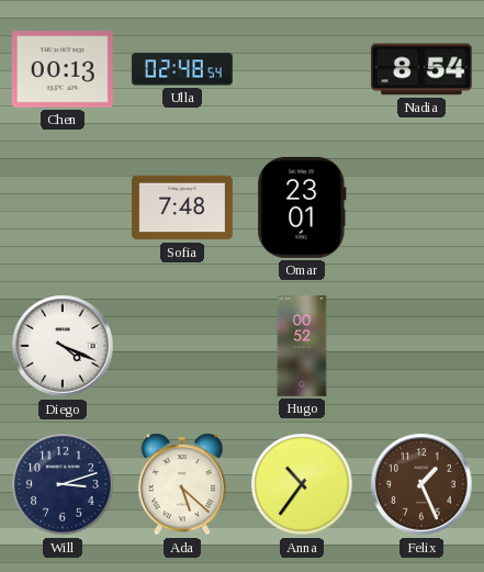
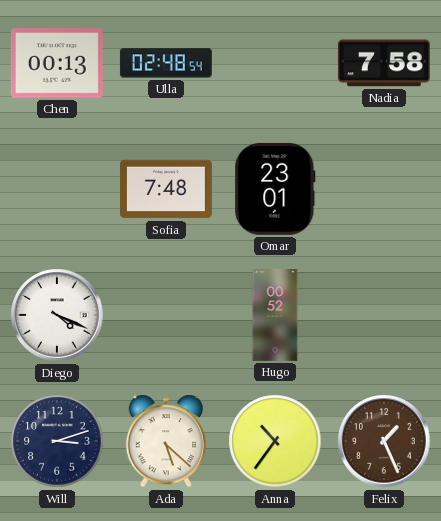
Nadia: 8:54 -> 7:58 (384, 63)
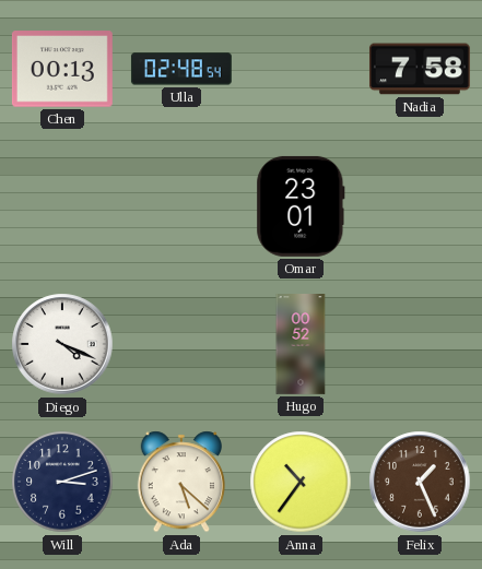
Sofia: 7:48 -> none (166, 189)
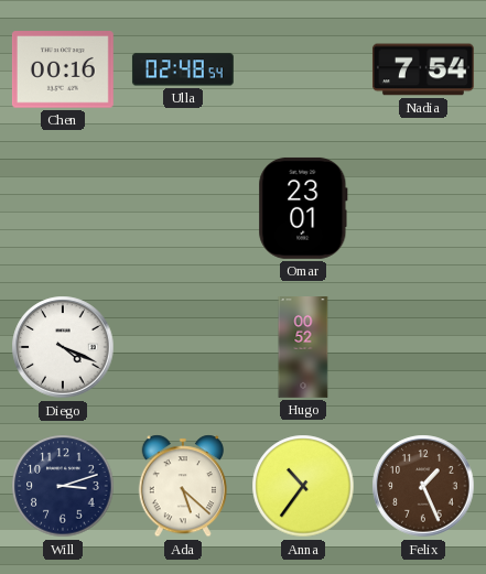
Chen: 00:13 -> 00:16 (63, 69)
Nadia: 7:58 -> 7:54 (423, 69)
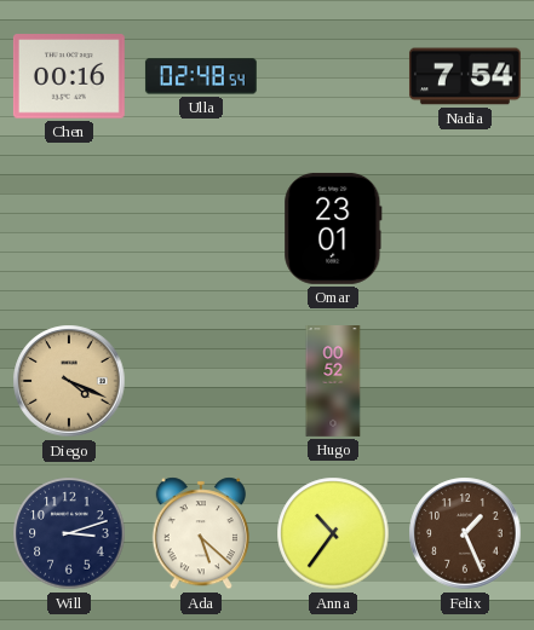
Diego dial: white -> champagne (69, 381)
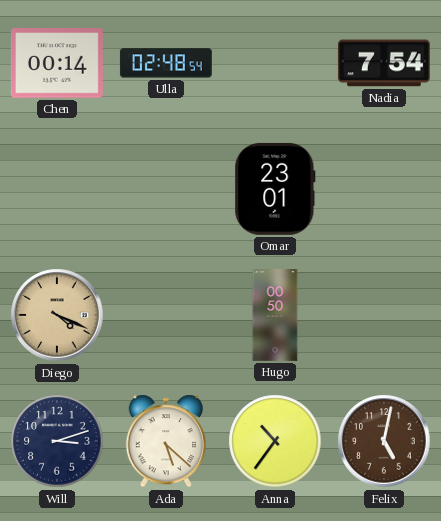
Chen: 00:16 -> 00:14 (57, 63)
Hugo: 00:52 -> 00:50 (275, 316)
Felix: 1:26 -> 5:02 (384, 441)
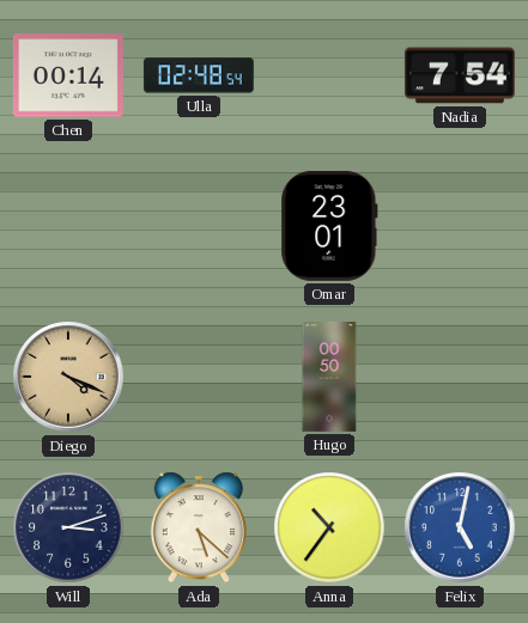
Felix dial: brown -> blue (460, 527)
